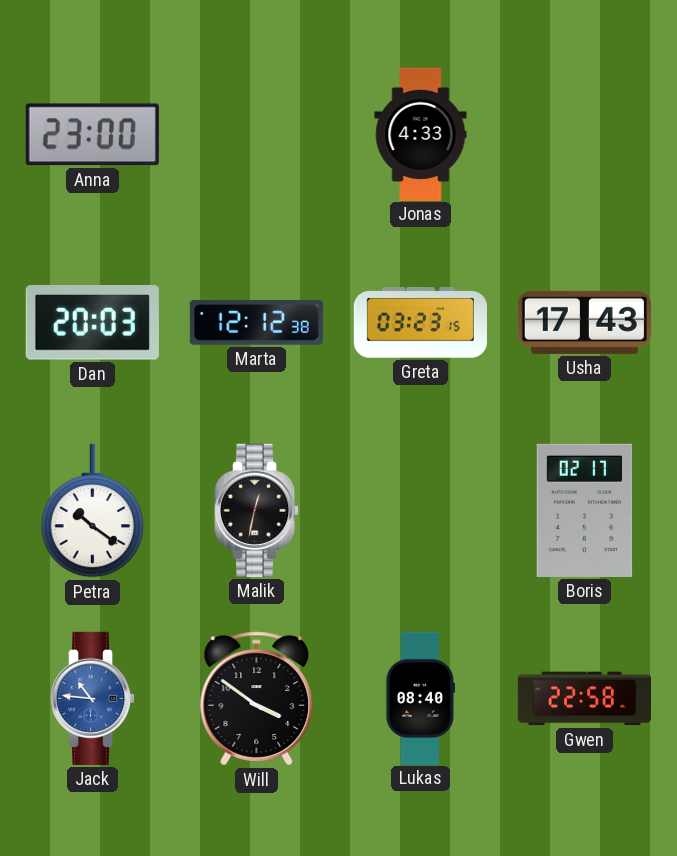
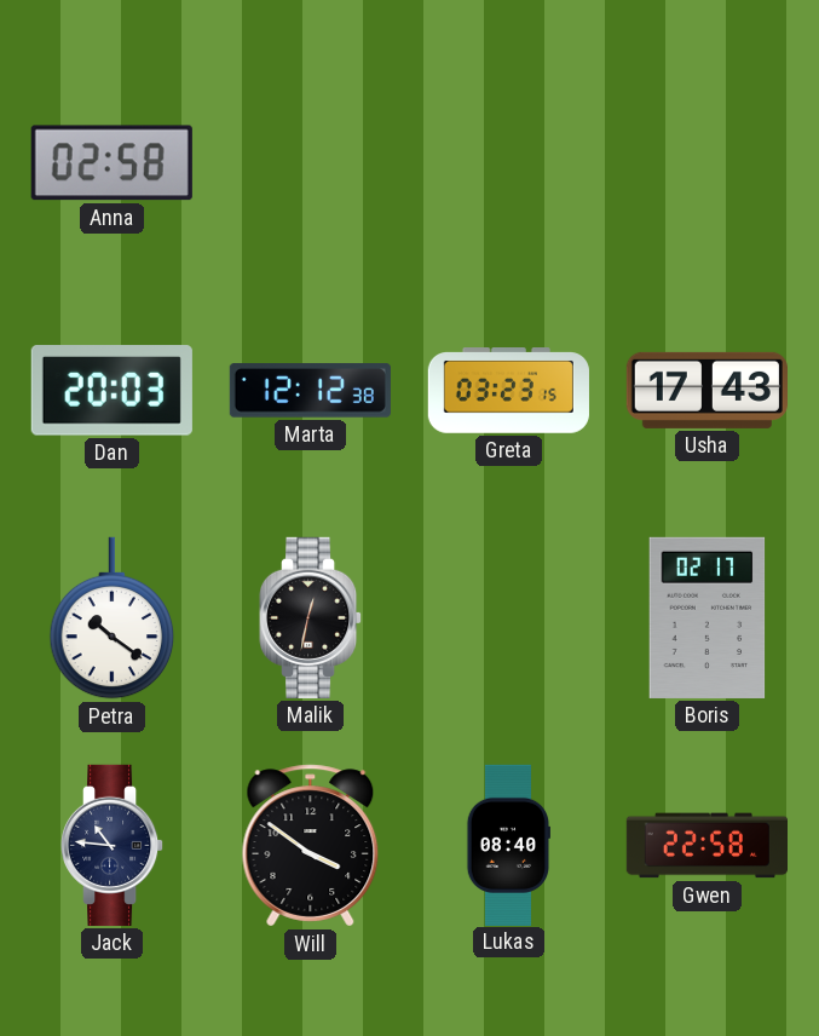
Anna: 23:00 -> 02:58 (111, 163)
Jonas: 4:33 -> none (421, 134)
Jack dial: blue -> navy (114, 845)
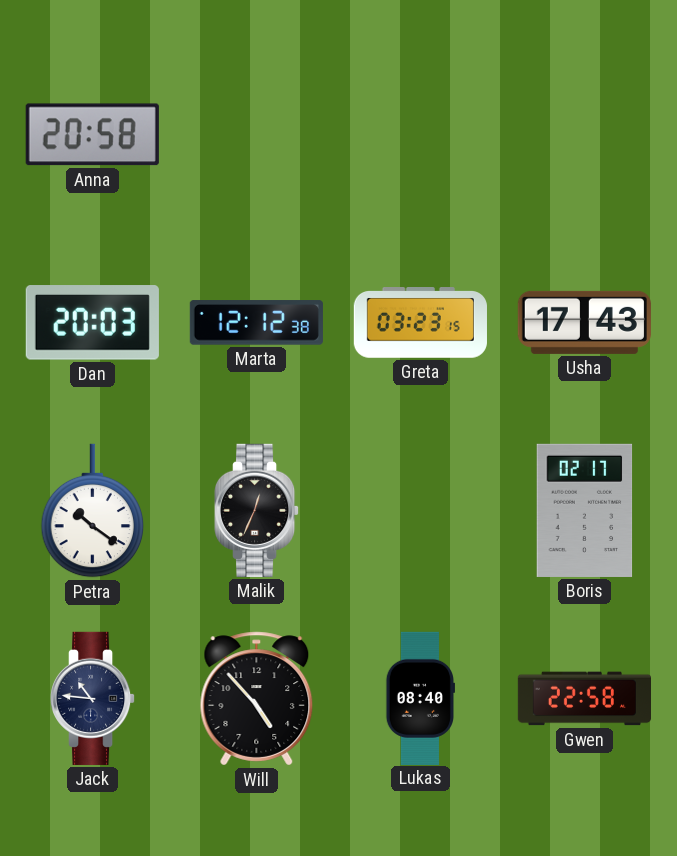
Anna: 02:58 -> 20:58 (92, 135)
Malik: 12:32 -> 12:34 (258, 510)
Will: 3:51 -> 4:53 (257, 699)
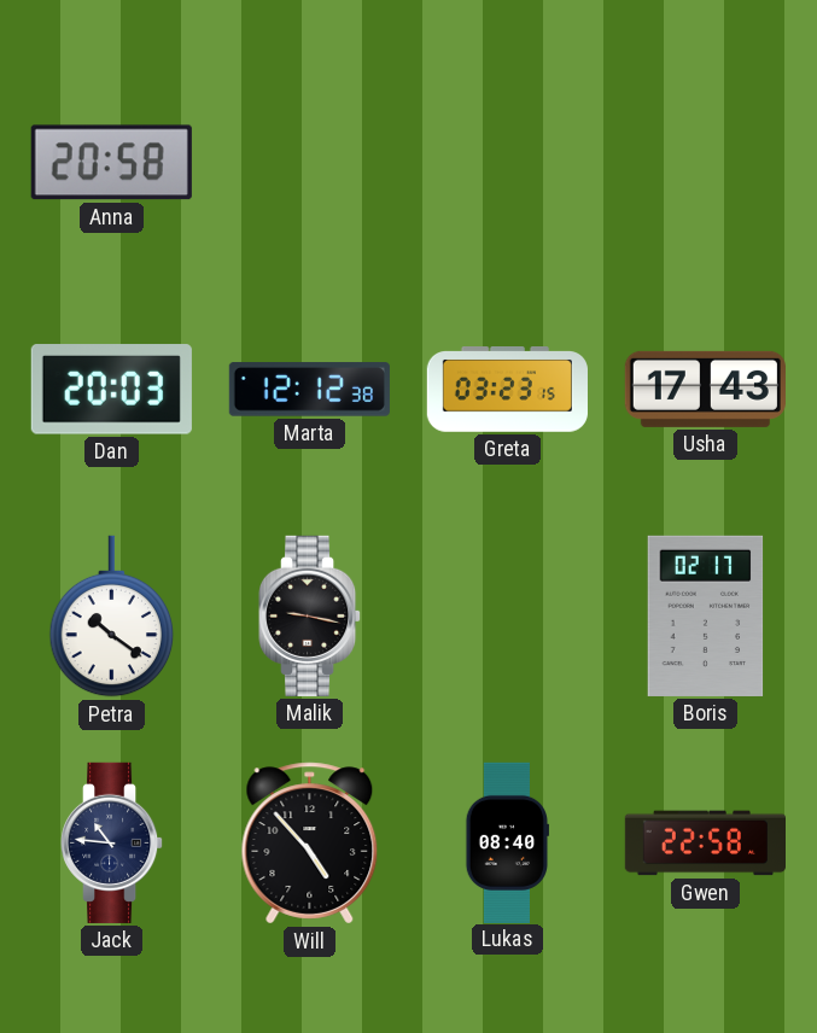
Malik: 12:34 -> 9:17 (311, 615)
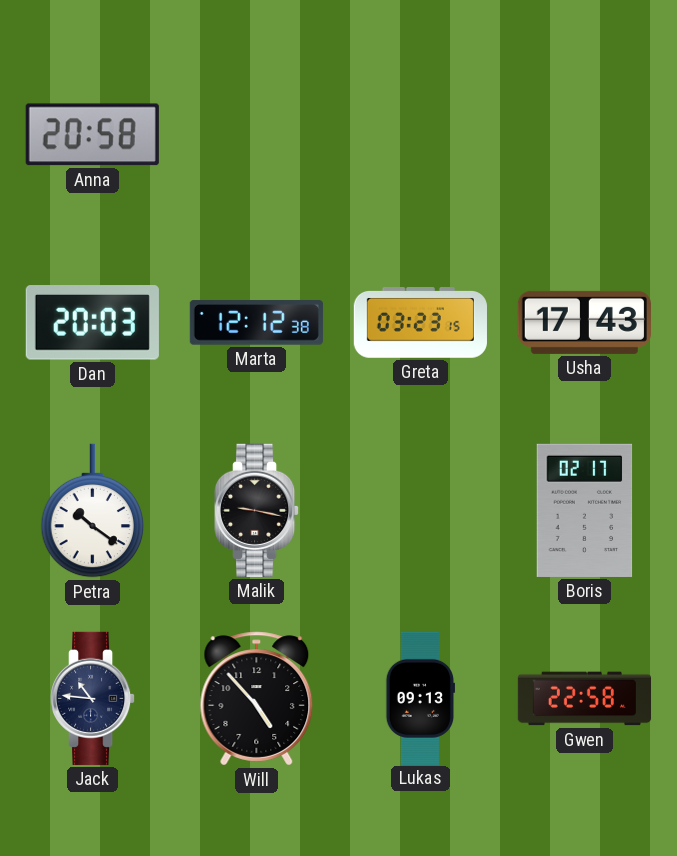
Lukas: 08:40 -> 09:13 (421, 698)
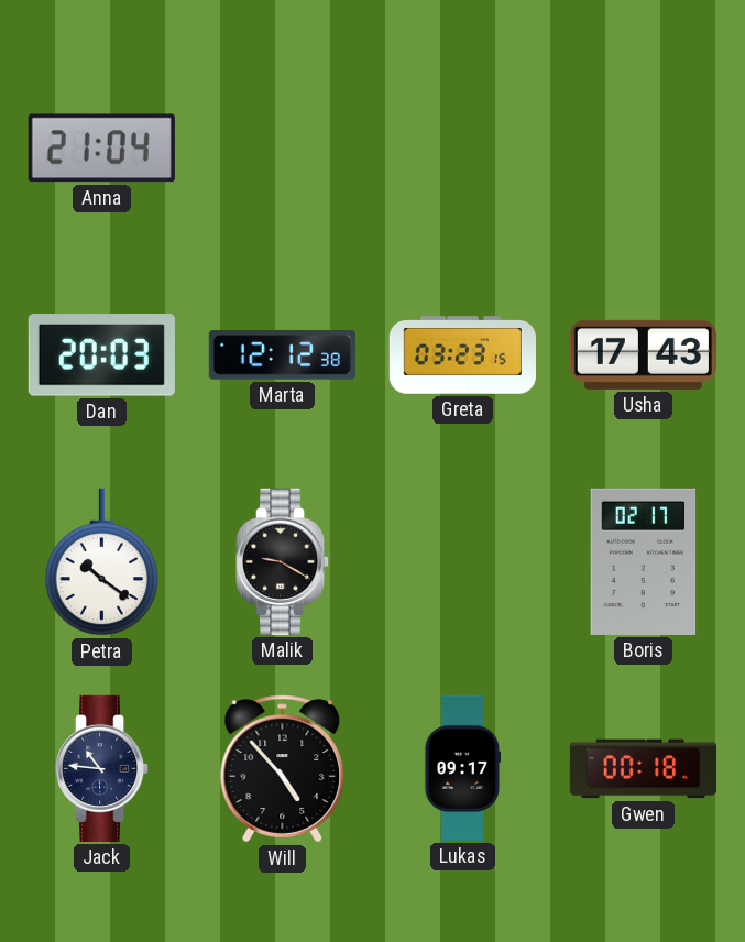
Anna: 20:58 -> 21:04 (101, 149)
Malik: 9:17 -> 9:20 (284, 561)
Lukas: 09:13 -> 09:17 (463, 768)
Gwen: 22:58 -> 00:18 (643, 769)
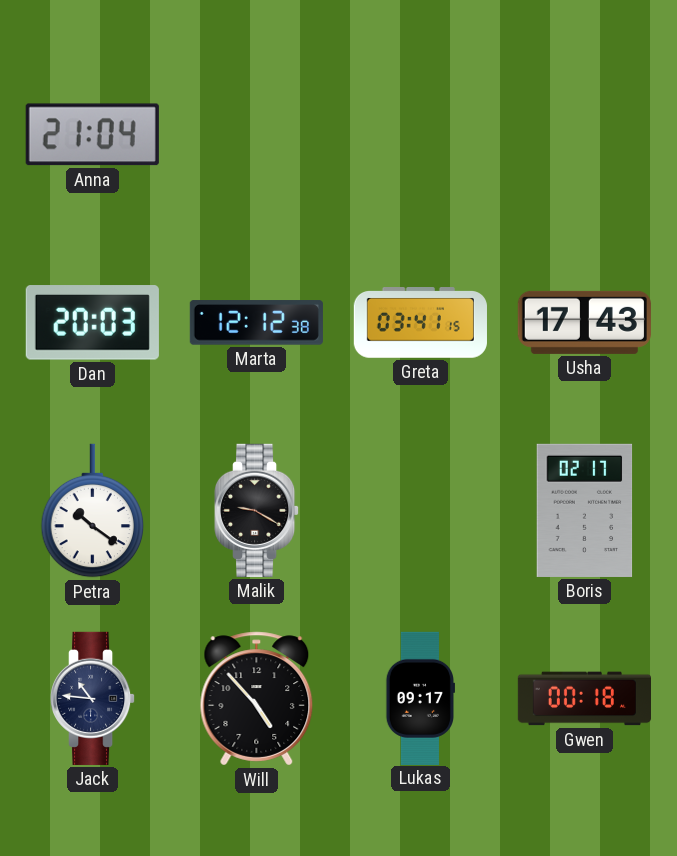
Greta: 03:23 -> 03:41 (420, 323)
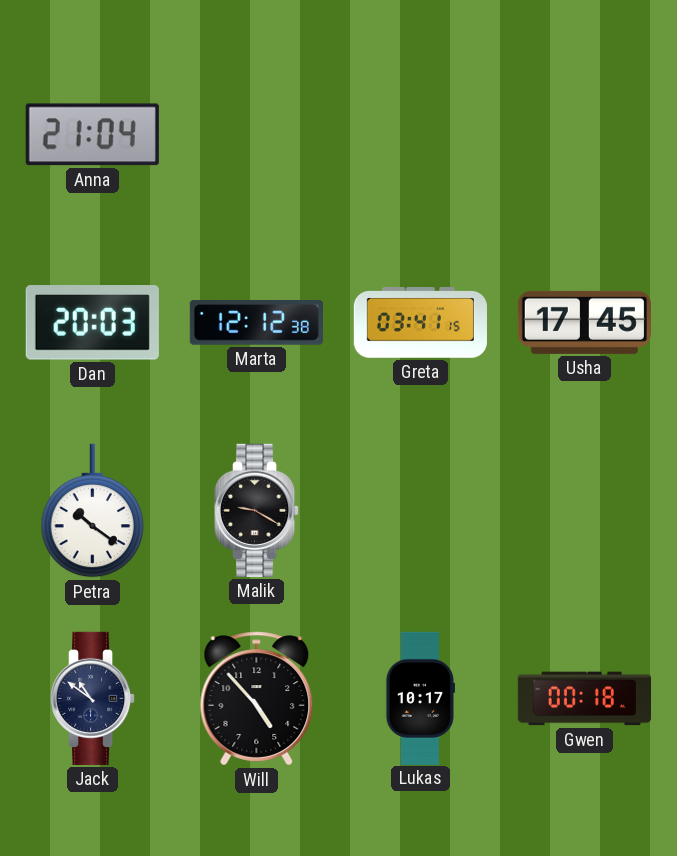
Usha: 17:43 -> 17:45 (584, 322)
Boris: 02:17 -> none (585, 510)
Jack: 10:46 -> 10:51 (94, 698)
Lukas: 09:17 -> 10:17 (421, 698)
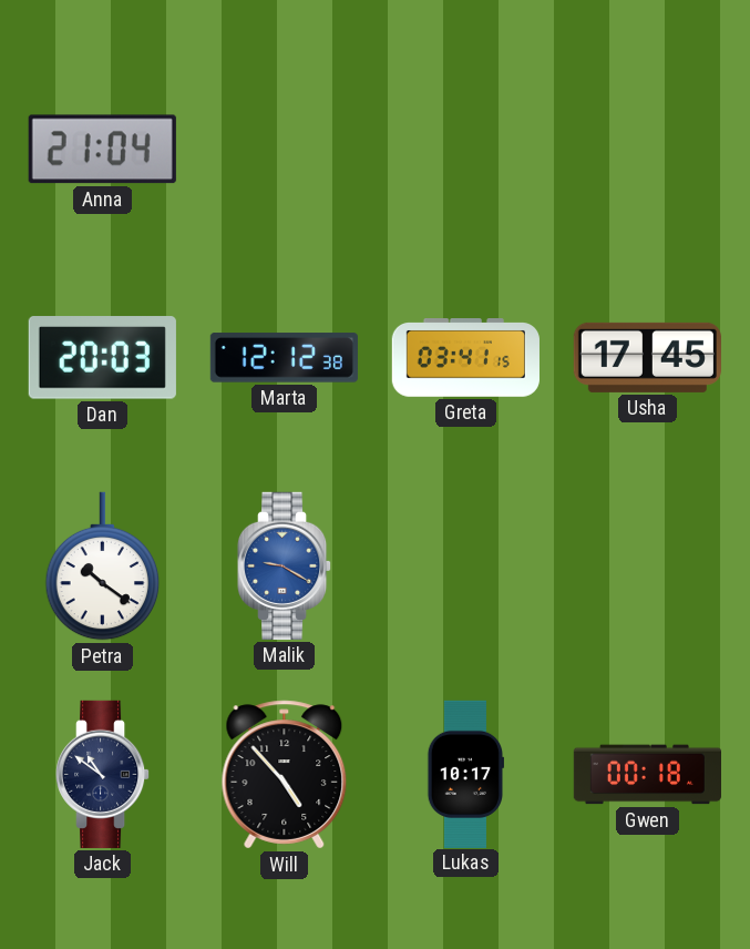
Malik dial: black -> blue (286, 565)
